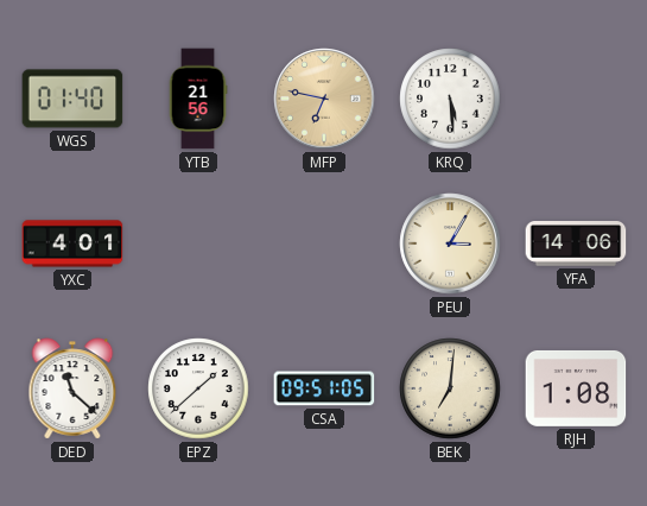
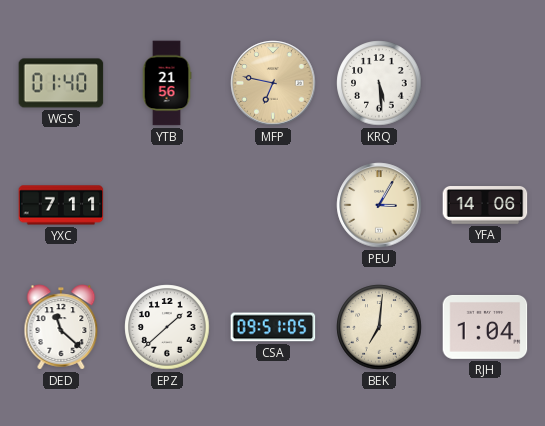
YXC: 4:01 -> 7:11 (61, 205)
RJH: 1:08 -> 1:04 (485, 327)
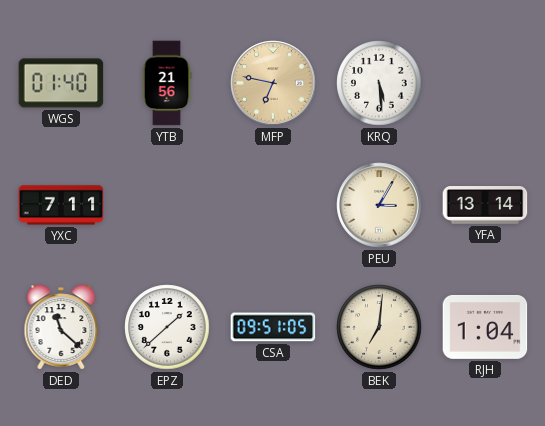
YFA: 14:06 -> 13:14 (485, 206)
